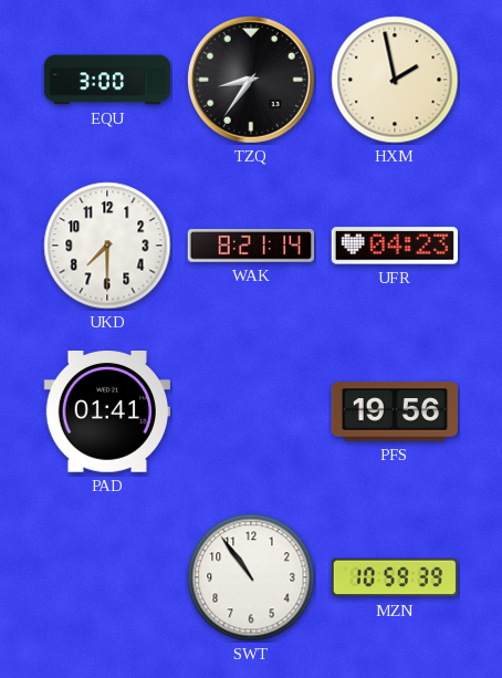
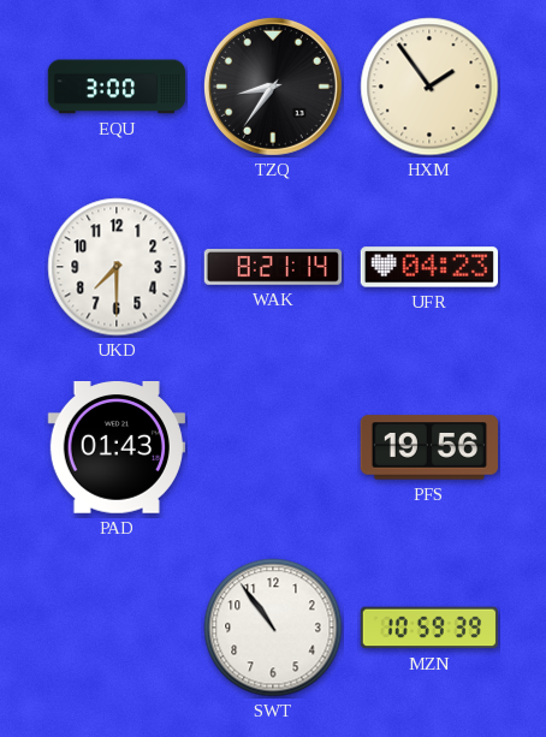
HXM: 1:58 -> 1:54 (429, 87)
PAD: 01:41 -> 01:43 (117, 448)
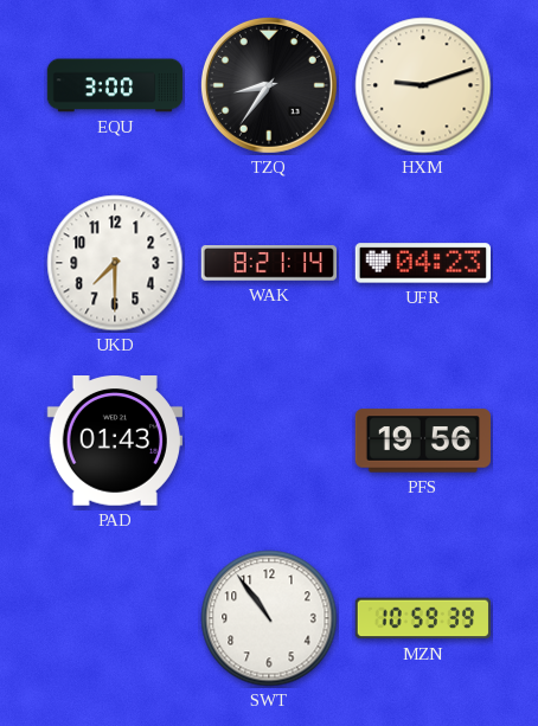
HXM: 1:54 -> 9:12 (423, 85)
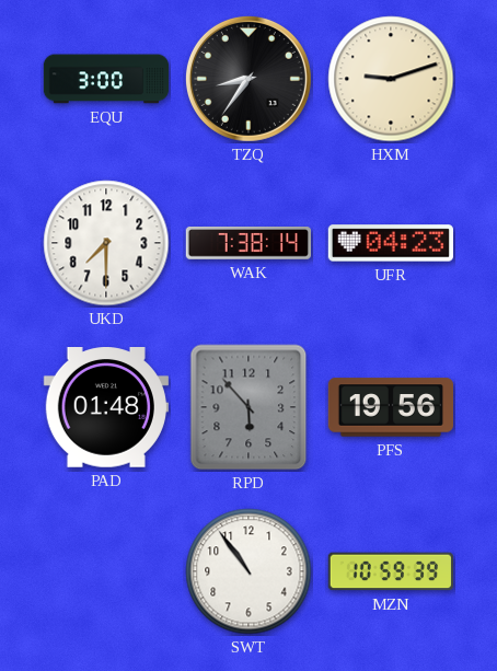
WAK: 8:21 -> 7:38 (247, 244)
PAD: 01:43 -> 01:48 (106, 408)
RPD: none -> 5:53 (248, 407)
